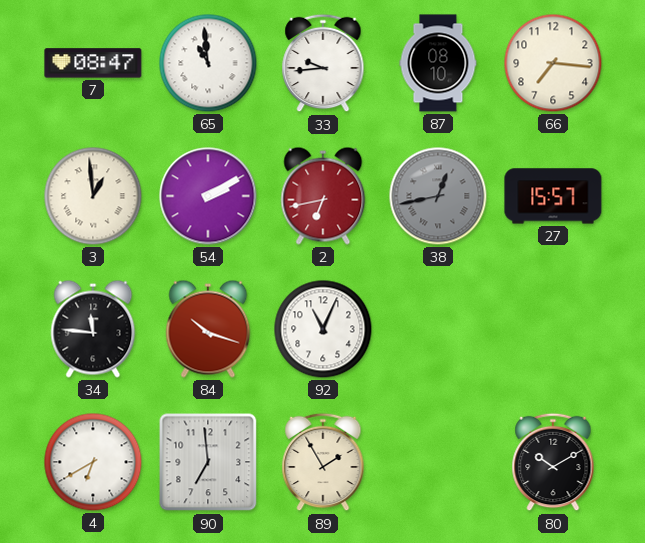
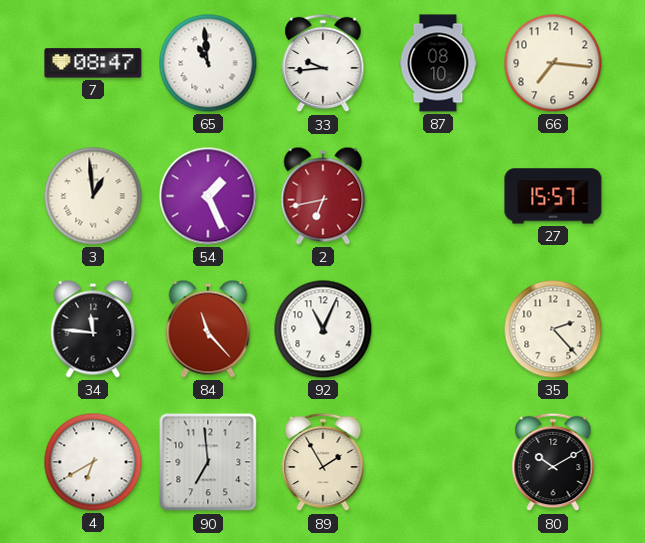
54: 2:10 -> 1:26 (208, 196)
38: 12:43 -> none (438, 196)
84: 10:18 -> 11:23 (208, 329)
35: none -> 2:23 (553, 329)
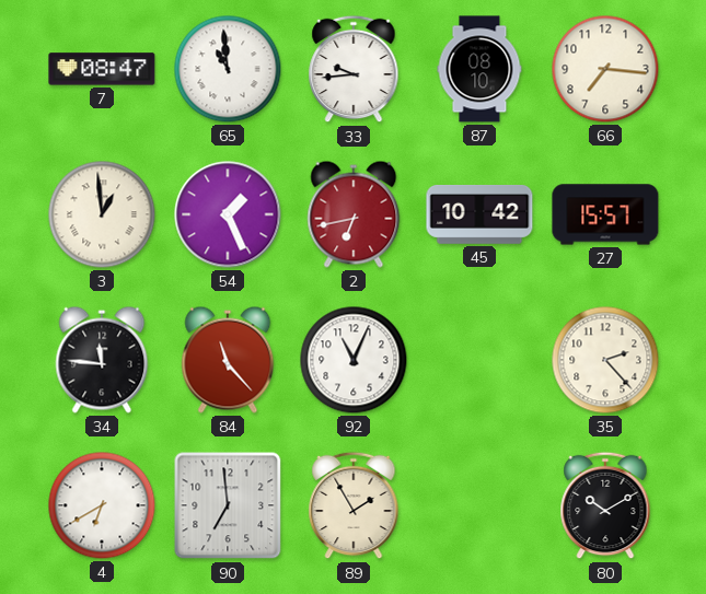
45: none -> 10:42 (479, 216)
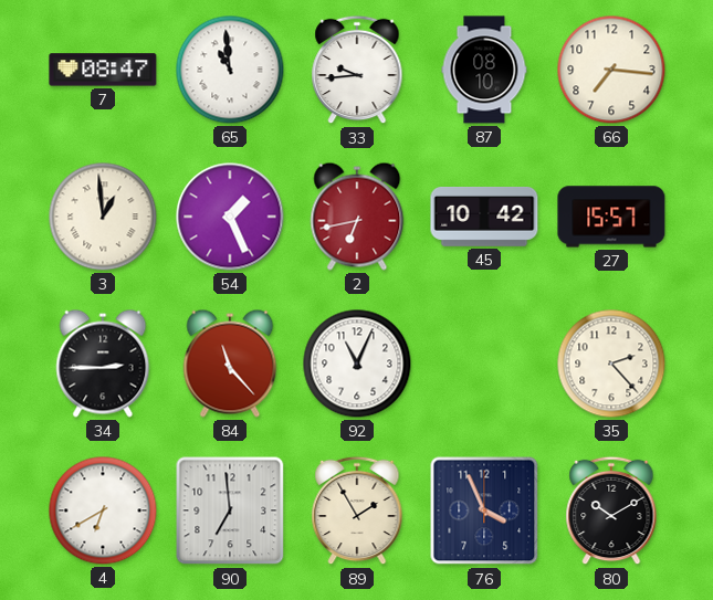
34: 11:46 -> 2:45 (103, 364)
76: none -> 3:56 (484, 510)
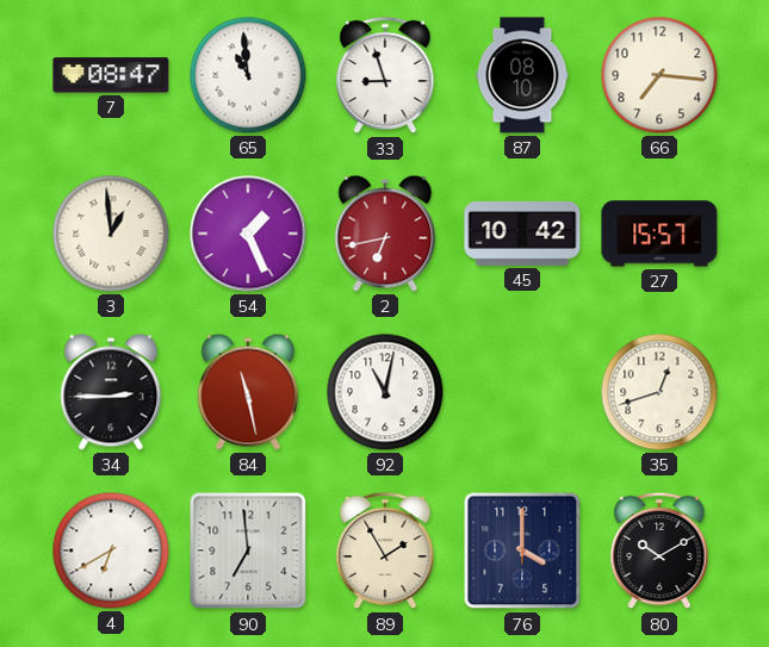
33: 9:44 -> 8:57 (385, 75)
84: 11:23 -> 11:28 (248, 392)
92: 11:04 -> 11:02 (385, 392)
35: 2:23 -> 12:42 (659, 392)
76: 3:56 -> 4:00 (522, 550)
